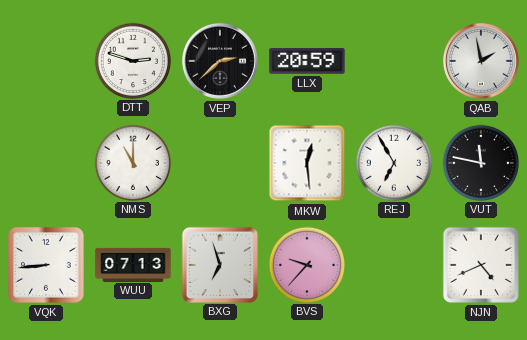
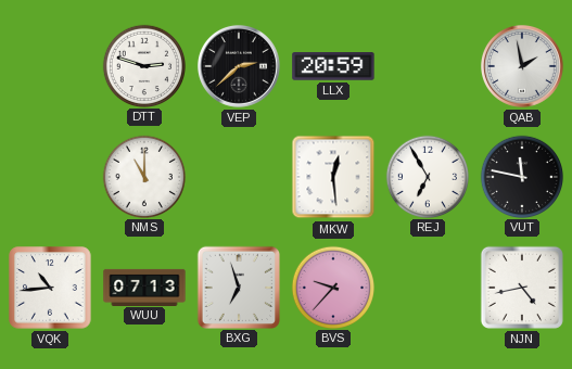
VQK: 8:44 -> 10:44 (50, 288)
NJN: 4:41 -> 4:43 (522, 288)
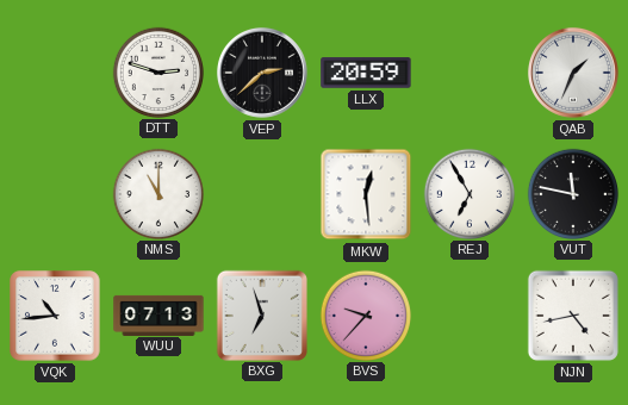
QAB: 1:58 -> 1:34 (573, 73)
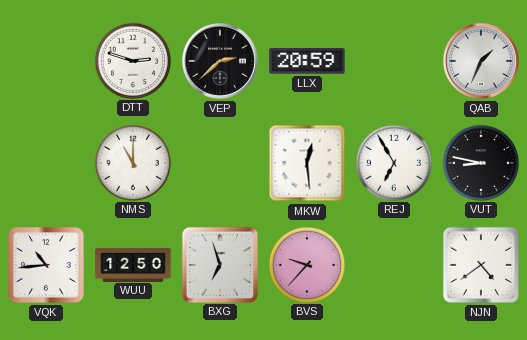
VUT: 11:47 -> 8:47 (480, 162)
WUU: 07:13 -> 12:50 (133, 264)
NJN: 4:43 -> 4:39 (481, 265)
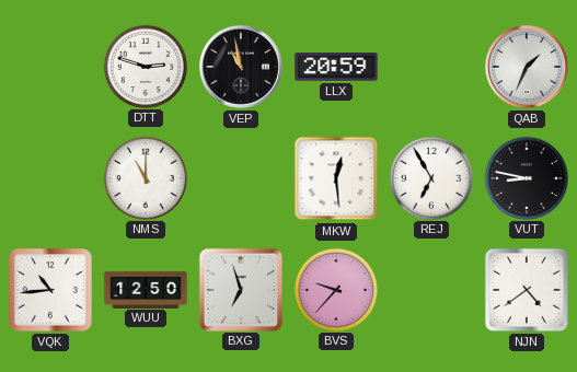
VEP: 2:38 -> 10:58 (241, 67)
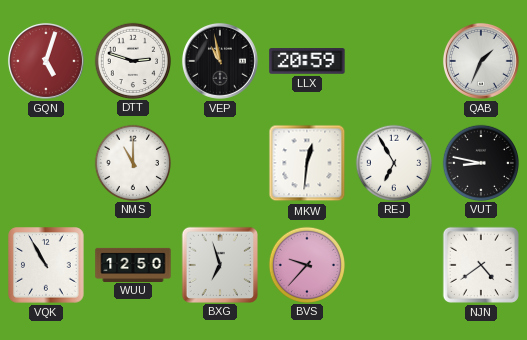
GQN: none -> 5:03 (46, 61)
MKW: 12:29 -> 12:31 (307, 163)
VQK: 10:44 -> 10:55 (46, 265)
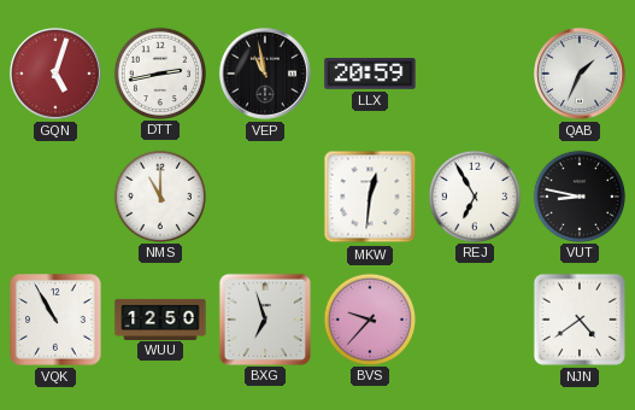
DTT: 2:48 -> 2:43 (159, 72)
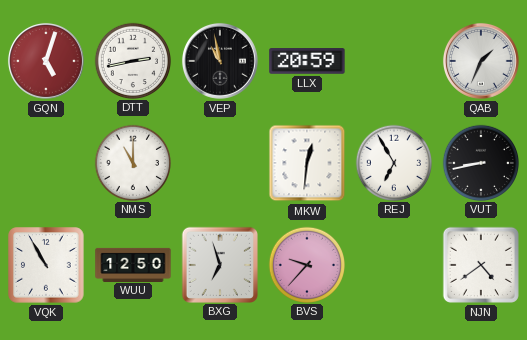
VUT: 8:47 -> 8:43 (480, 162)
